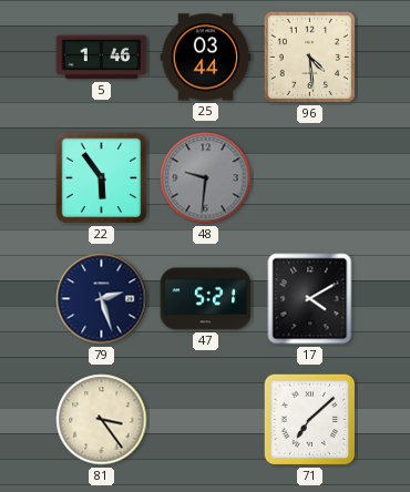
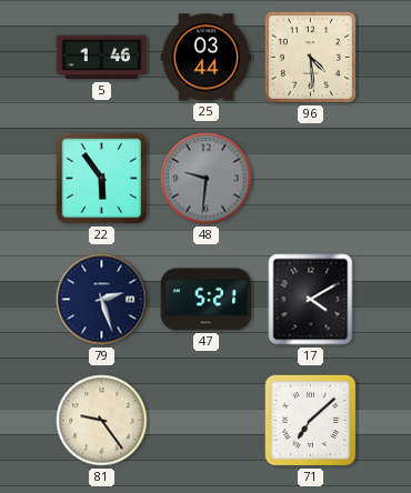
81: 3:24 -> 9:24 (102, 421)
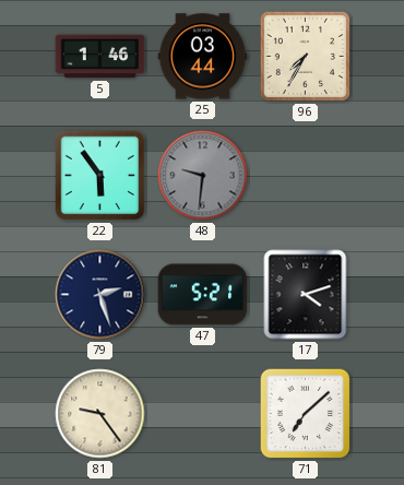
96: 4:29 -> 7:35 (305, 56)
17: 4:10 -> 4:12 (306, 295)
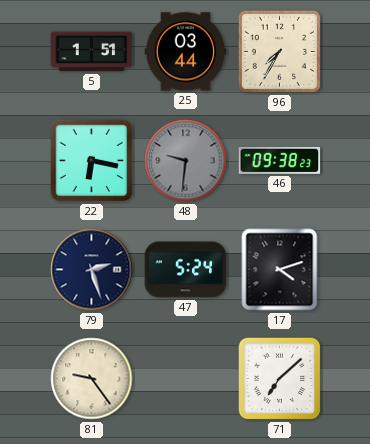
5: 1:46 -> 1:51 (92, 52)
22: 5:54 -> 6:17 (92, 161)
46: none -> 09:38 (280, 160)
47: 5:21 -> 5:24 (186, 270)
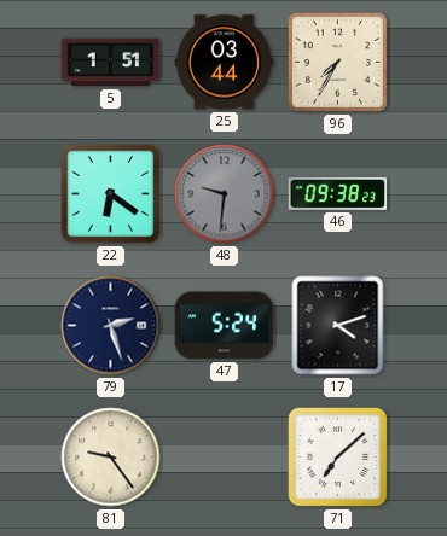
22: 6:17 -> 6:21 (111, 194)
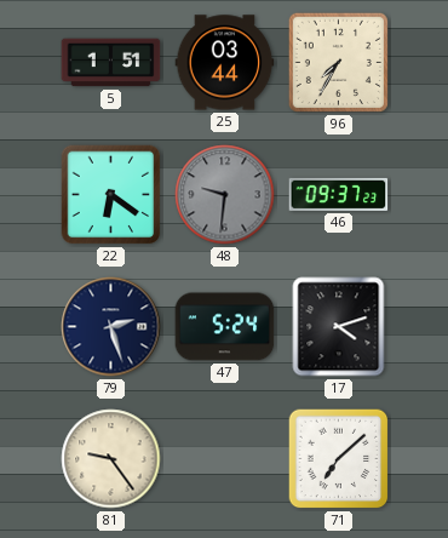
46: 09:38 -> 09:37 (339, 194)
